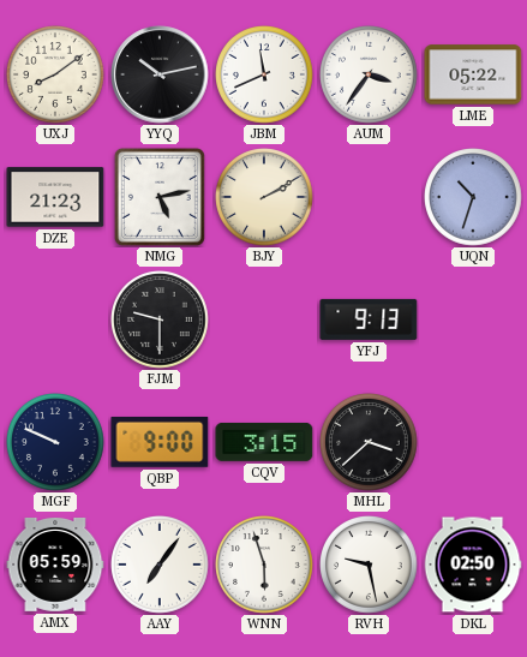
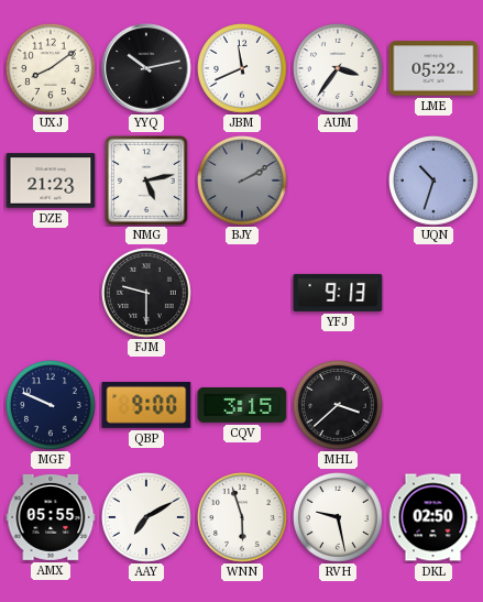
BJY dial: cream -> grey (243, 182)
AMX: 05:59 -> 05:55 (51, 517)
AAY: 7:06 -> 7:10 (147, 518)
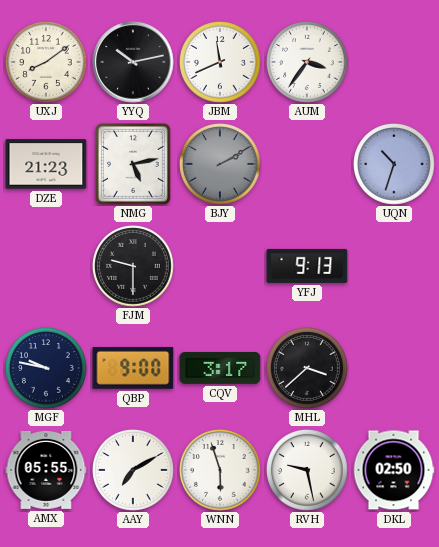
LME: 05:22 -> none (433, 68)
MGF: 9:49 -> 9:47 (47, 369)
CQV: 3:15 -> 3:17 (220, 368)
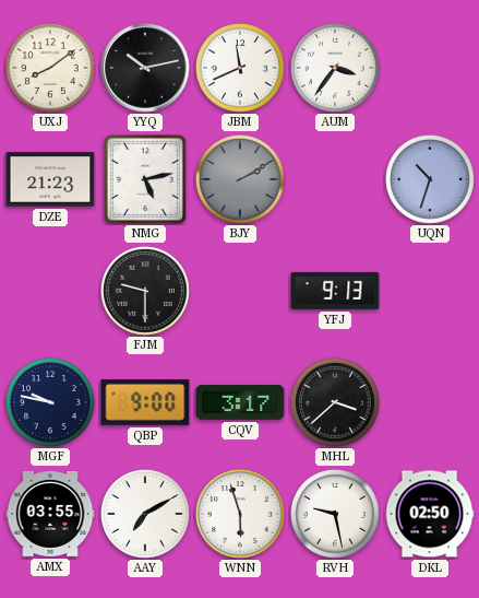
AMX: 05:55 -> 03:55 (50, 514)
